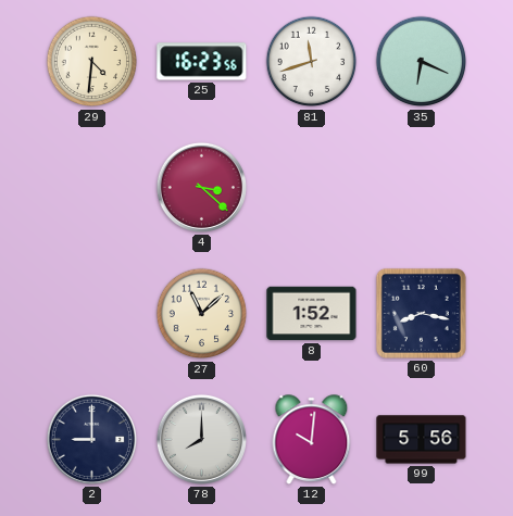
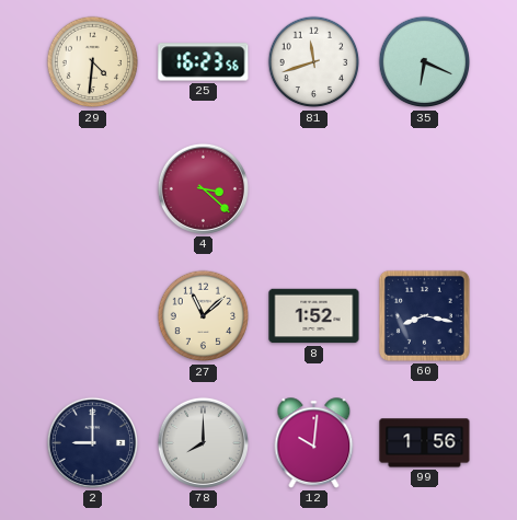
99: 5:56 -> 1:56 (425, 443)
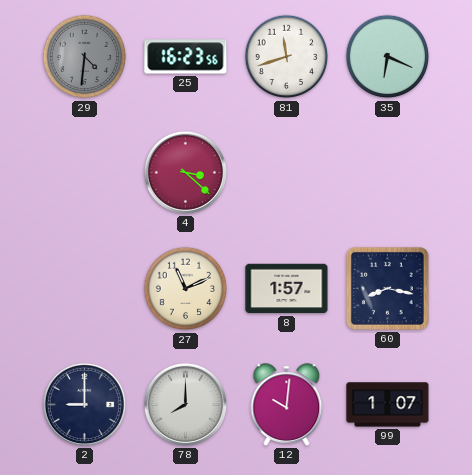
29 dial: cream -> grey (85, 57)
27: 11:08 -> 11:11 (186, 289)
8: 1:52 -> 1:57 (287, 289)
99: 1:56 -> 1:07 (388, 405)
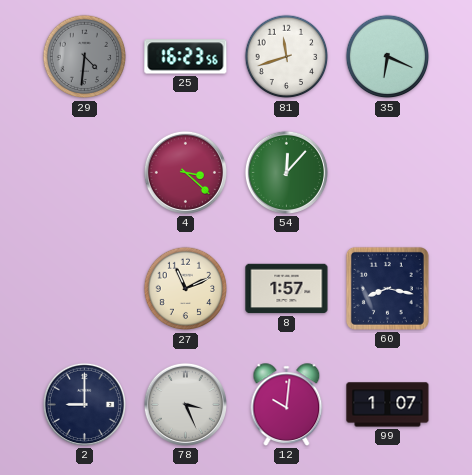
54: none -> 12:07 (286, 172)
78: 8:00 -> 3:26 (185, 404)
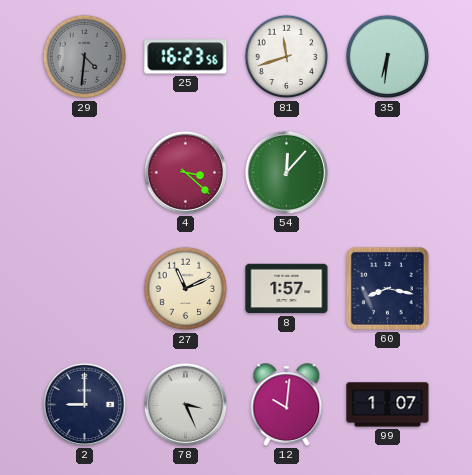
35: 6:19 -> 6:31 (388, 57)
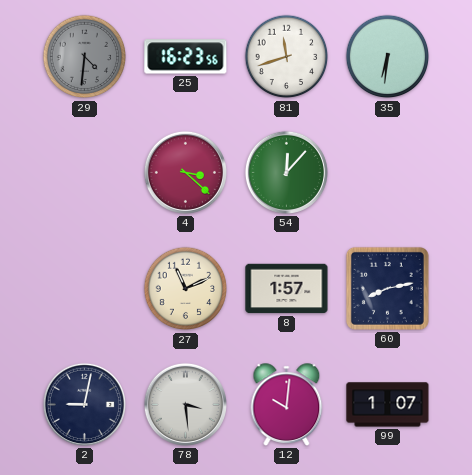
60: 8:17 -> 8:13 (387, 288)
2: 9:00 -> 9:02 (84, 404)
78: 3:26 -> 3:29 (185, 404)
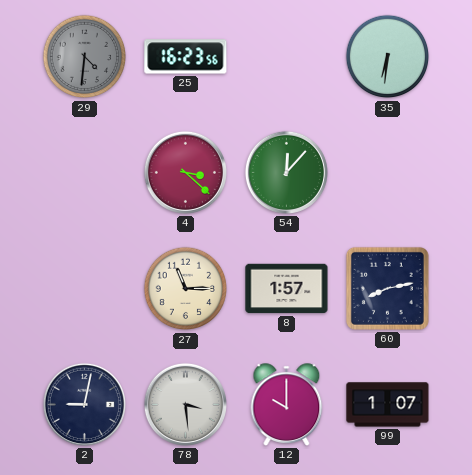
81: 11:42 -> none (287, 57)
27: 11:11 -> 11:15 (186, 289)
12: 10:01 -> 10:00 (287, 405)
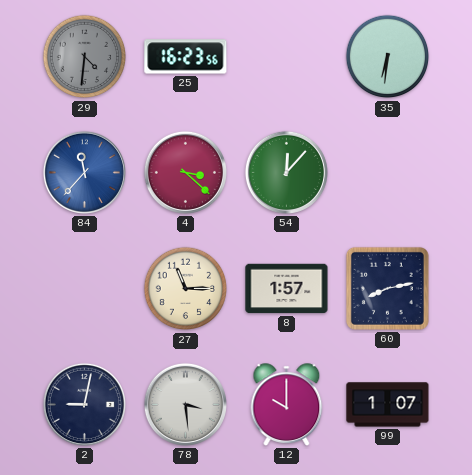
84: none -> 11:37 (84, 172)
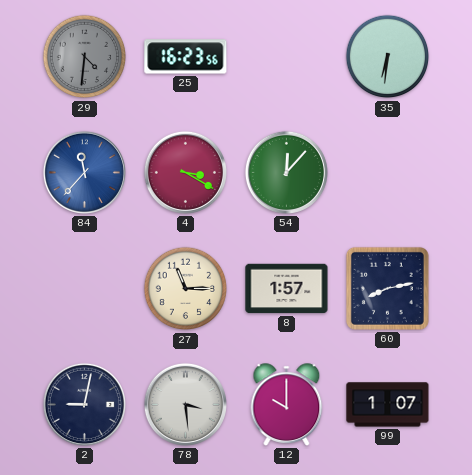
4: 3:22 -> 3:20 (185, 172)
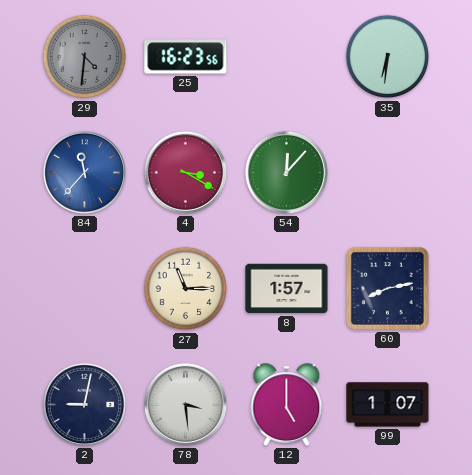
12: 10:00 -> 5:00 (287, 405)
